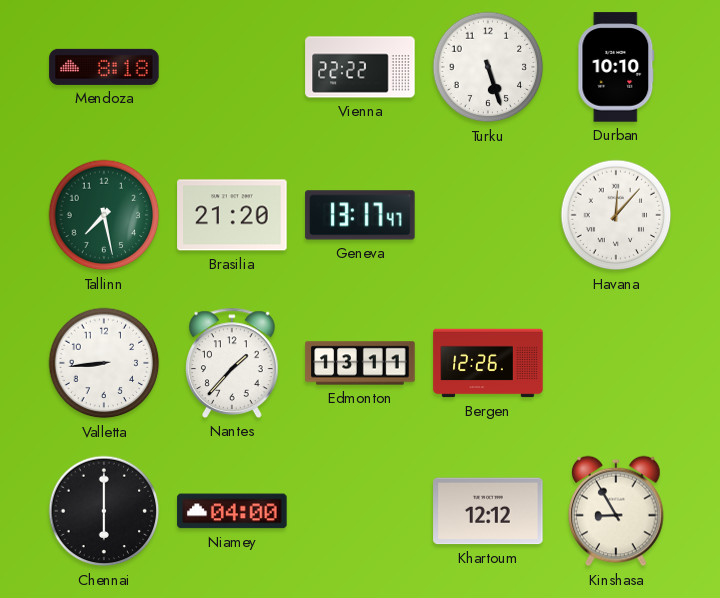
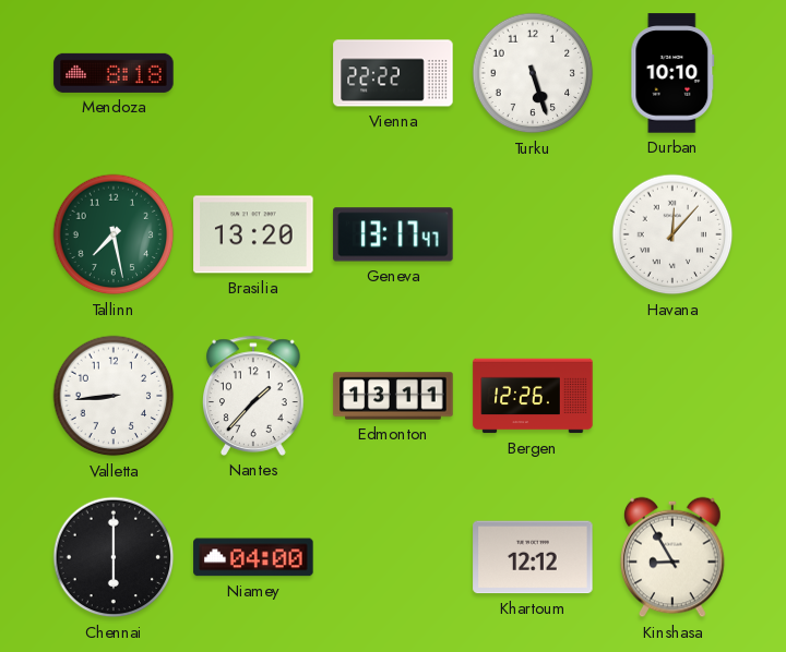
Brasilia: 21:20 -> 13:20 (253, 234)
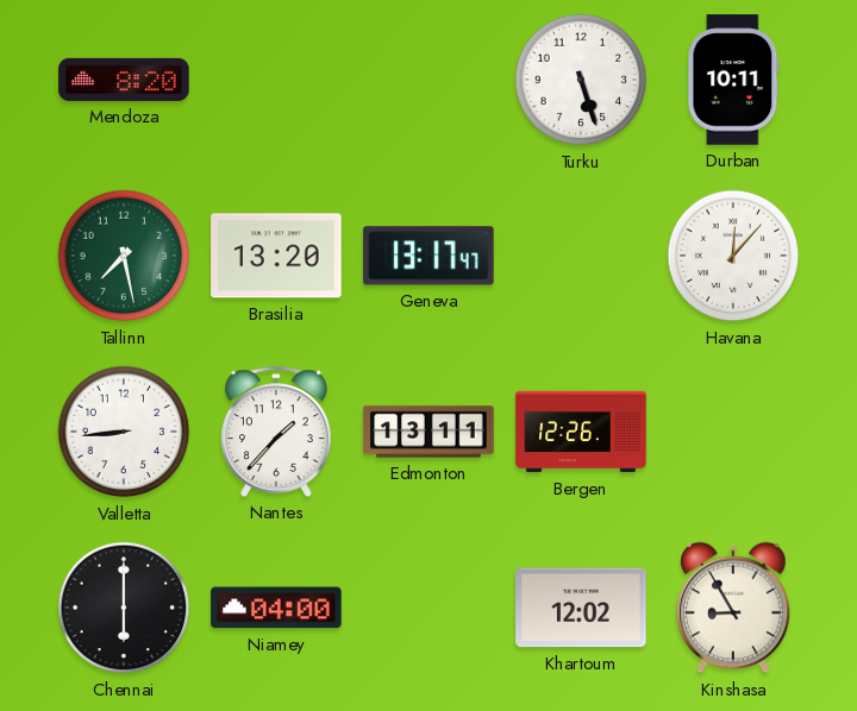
Mendoza: 8:18 -> 8:20 (124, 80)
Vienna: 22:22 -> none (393, 73)
Durban: 10:10 -> 10:11 (733, 80)
Khartoum: 12:12 -> 12:02 (581, 608)
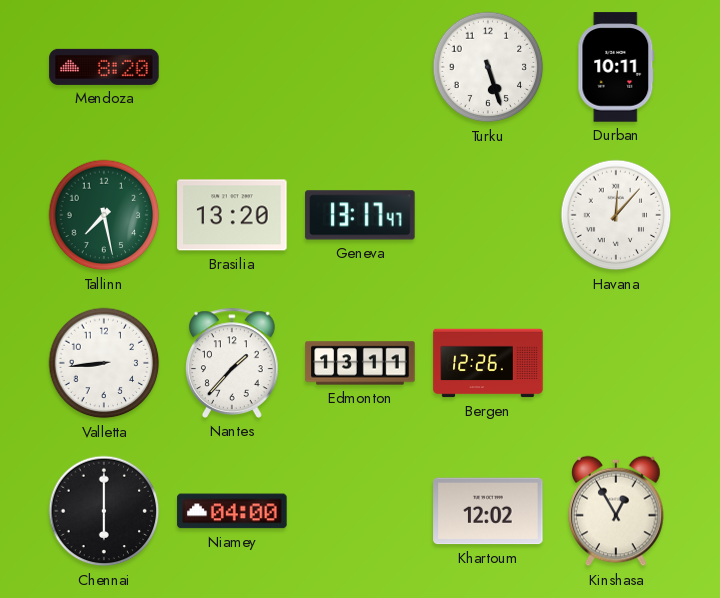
Kinshasa: 8:55 -> 12:55 (616, 511)
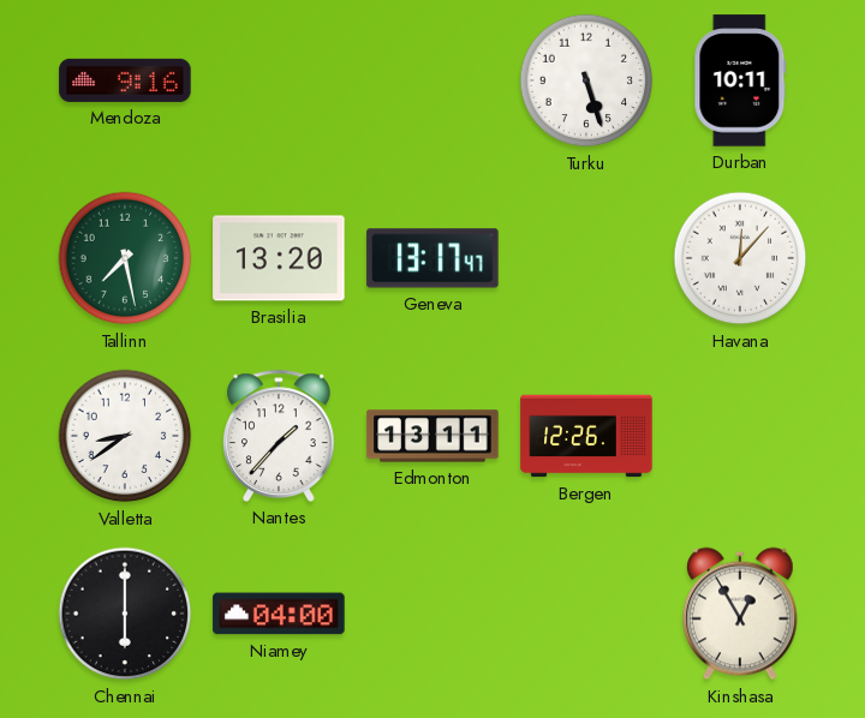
Mendoza: 8:20 -> 9:16 (125, 80)
Valletta: 8:44 -> 8:39 (125, 436)
Khartoum: 12:02 -> none (488, 511)
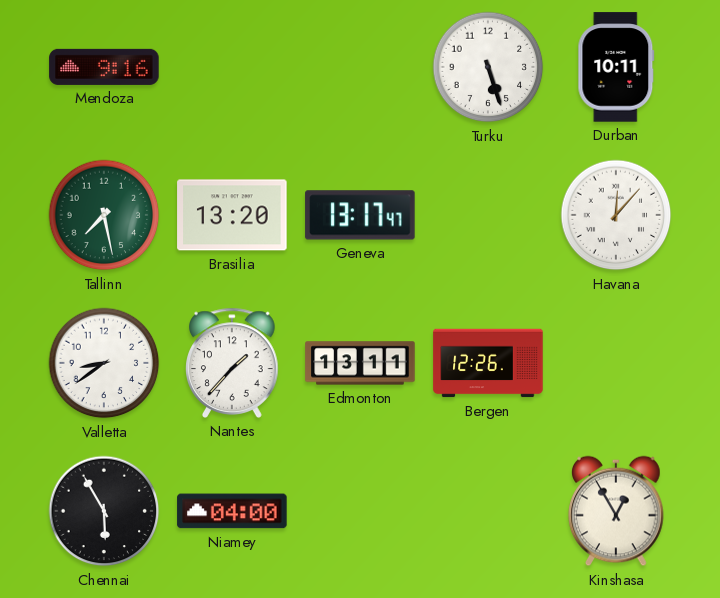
Chennai: 6:00 -> 5:55 (104, 511)
